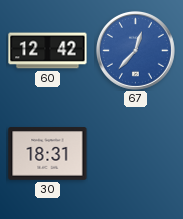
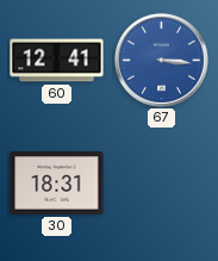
60: 12:42 -> 12:41 (57, 61)
67: 12:37 -> 3:16 (161, 60)
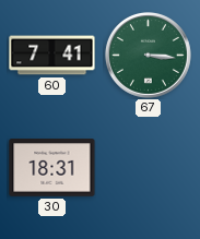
60: 12:41 -> 7:41 (52, 56)
67 dial: blue -> green (148, 55)
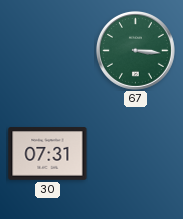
60: 7:41 -> none (52, 56)
30: 18:31 -> 07:31 (48, 154)
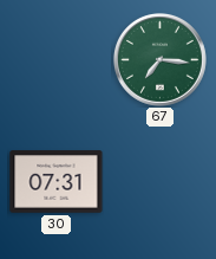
67: 3:16 -> 7:16 (159, 59)
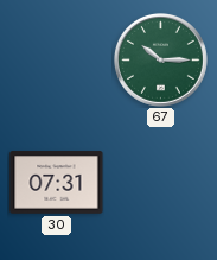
67: 7:16 -> 10:15 (160, 59)
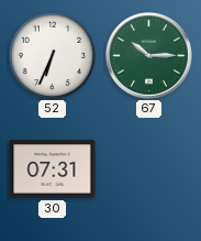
52: none -> 6:34 (52, 55)
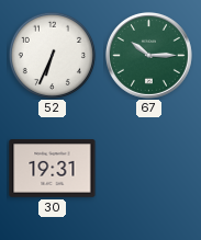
30: 07:31 -> 19:31 (53, 169)
